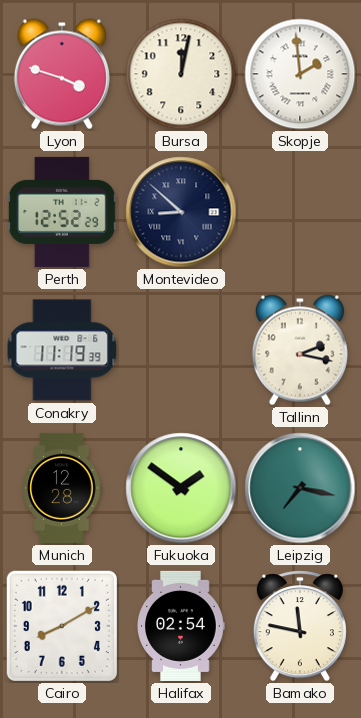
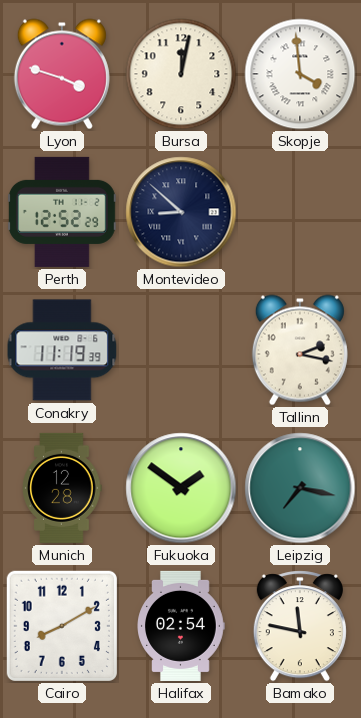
Skopje: 1:59 -> 3:59 (300, 74)
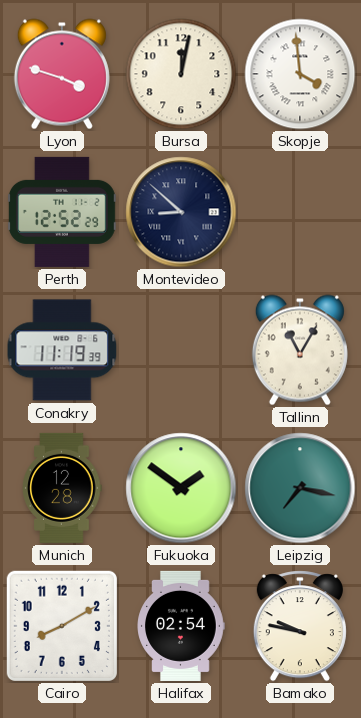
Tallinn: 2:17 -> 11:05 (300, 350)
Bamako: 11:47 -> 9:47 (300, 626)
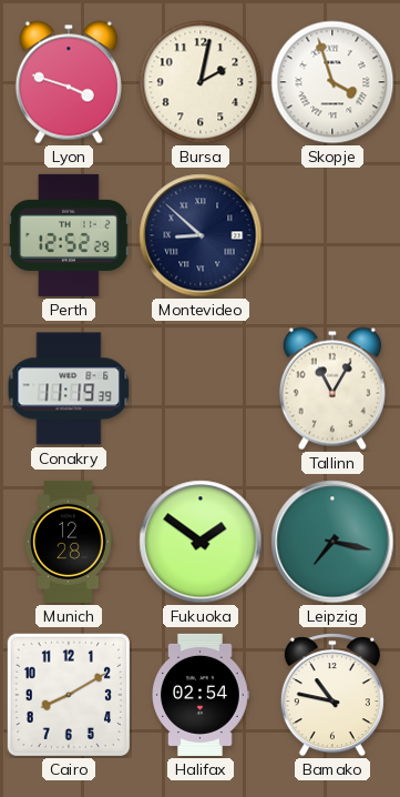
Bursa: 12:02 -> 2:02 (201, 82)
Skopje: 3:59 -> 3:57 (332, 82)
Bamako: 9:47 -> 10:47 (332, 695)
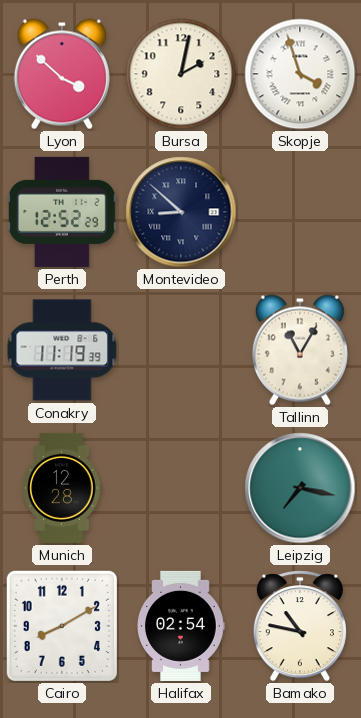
Lyon: 3:48 -> 3:52 (62, 74)
Fukuoka: 1:51 -> none (201, 542)
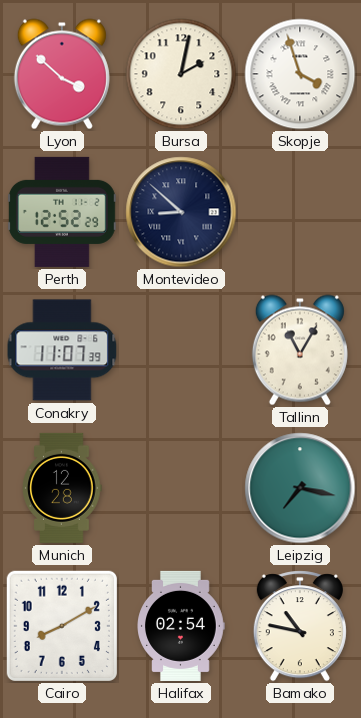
Conakry: 11:19 -> 11:07 (62, 350)
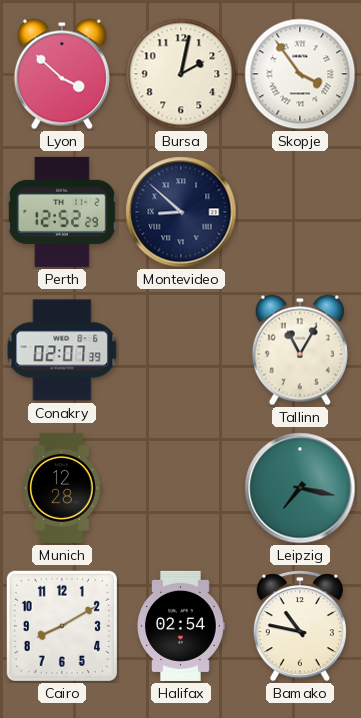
Skopje: 3:57 -> 3:54 (300, 74)
Conakry: 11:07 -> 02:07 (62, 350)
